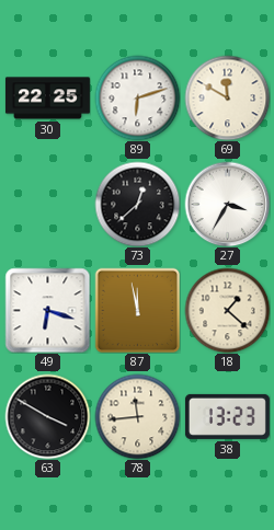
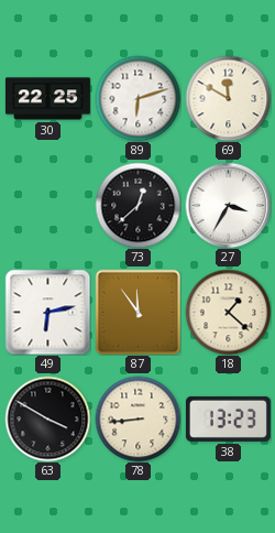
49: 6:18 -> 6:13 (47, 312)
87: 11:58 -> 11:54 (137, 312)
78: 11:44 -> 8:44 (137, 418)
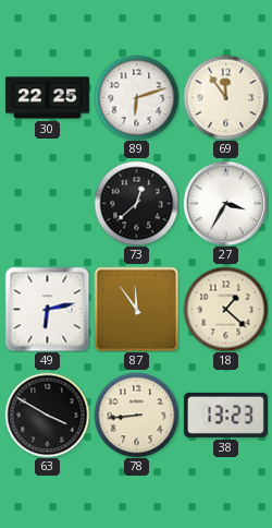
69: 11:50 -> 11:54 (225, 97)
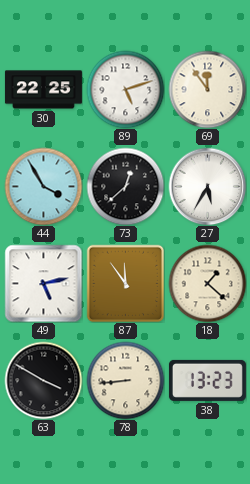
89: 6:12 -> 5:12 (125, 89)
44: none -> 3:55 (43, 186)
27: 3:35 -> 5:35 (207, 186)
49: 6:13 -> 5:13 (43, 283)
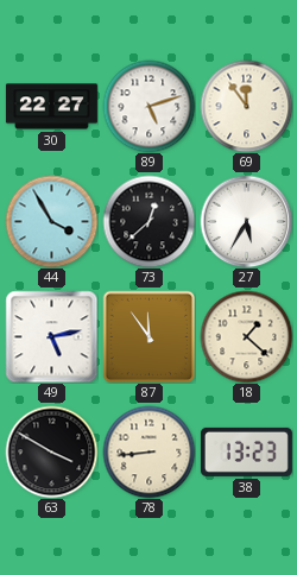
30: 22:25 -> 22:27 (51, 107)
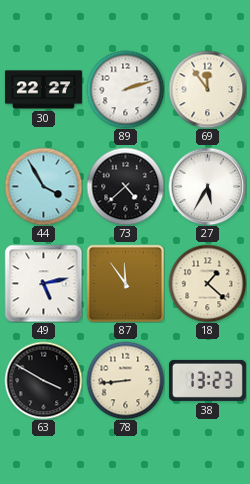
89: 5:12 -> 2:12 (125, 89)
73: 12:38 -> 4:38 (125, 186)
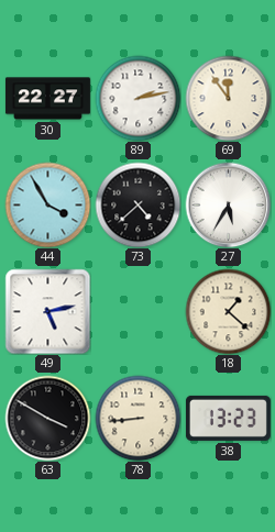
89: 2:12 -> 2:13 (137, 98)
87: 11:54 -> none (125, 283)
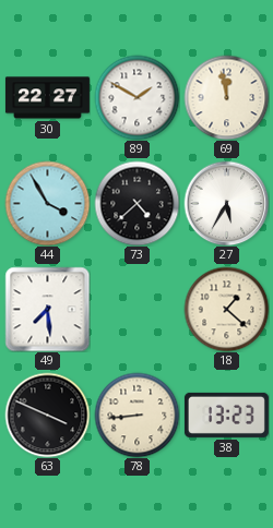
89: 2:13 -> 1:50 (136, 97)
69: 11:54 -> 11:58 (226, 97)
49: 5:13 -> 7:29 (47, 309)
63: 3:50 -> 3:49 (47, 415)
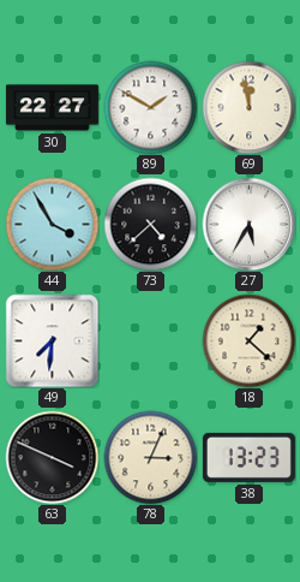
49: 7:29 -> 7:31 (52, 340)
78: 8:44 -> 3:04 (150, 457)
